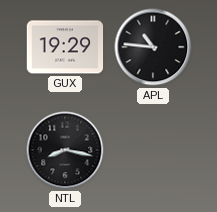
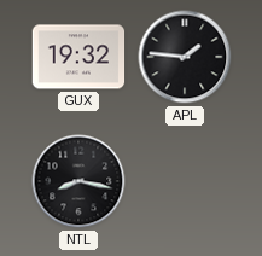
GUX: 19:29 -> 19:32 (78, 57)
APL: 10:46 -> 1:46 (185, 57)
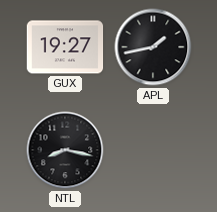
GUX: 19:32 -> 19:27 (65, 47)
APL: 1:46 -> 1:43 (153, 47)
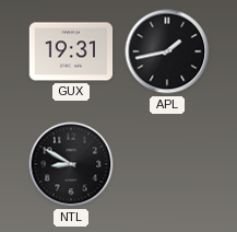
GUX: 19:27 -> 19:31 (71, 51)
NTL: 8:17 -> 8:50 (71, 164)
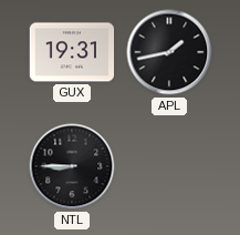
NTL: 8:50 -> 8:45 (72, 166)
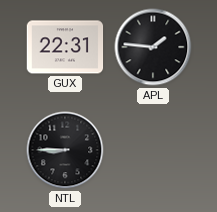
GUX: 19:31 -> 22:31 (65, 47)
APL: 1:43 -> 1:46 (153, 47)
